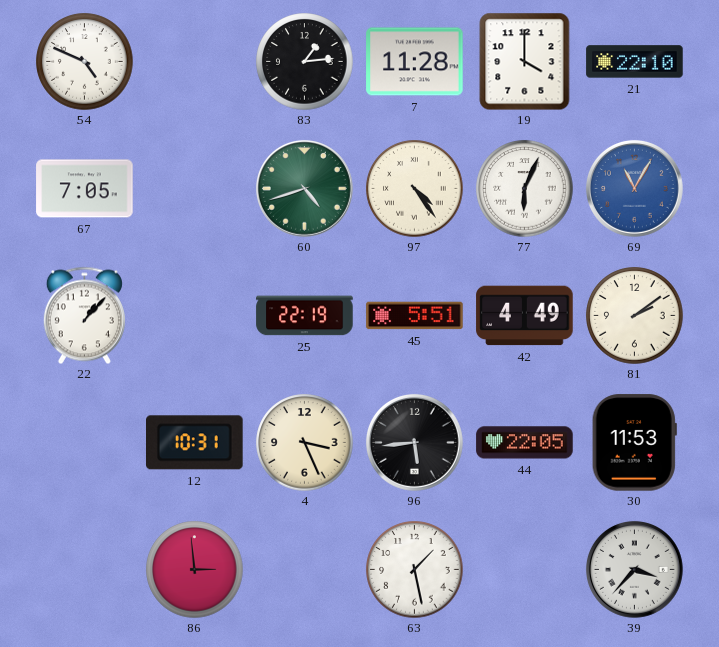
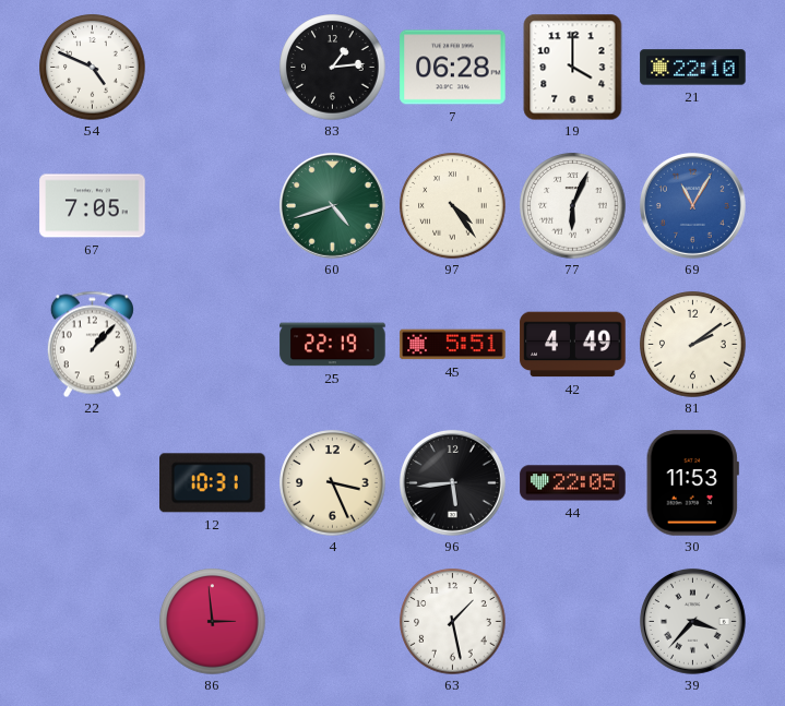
7: 11:28 -> 06:28 (453, 68)
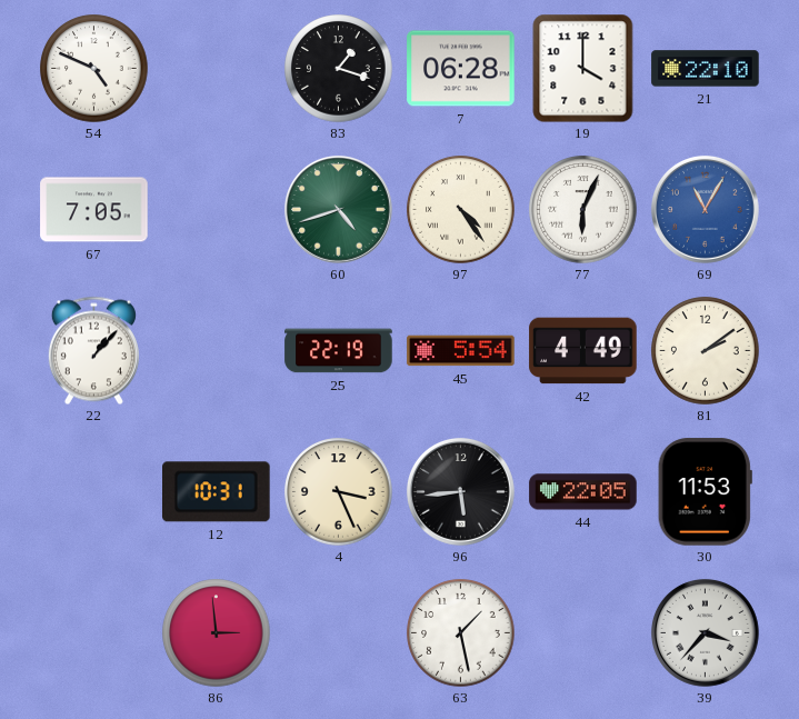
83: 1:14 -> 1:18 (339, 69)
45: 5:51 -> 5:54 (461, 351)
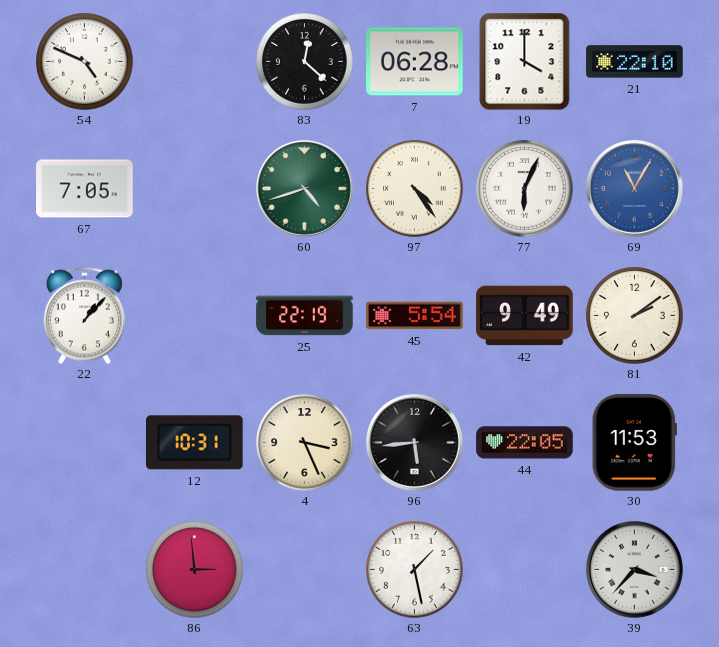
83: 1:18 -> 12:22 (305, 62)
42: 4:49 -> 9:49 (525, 316)
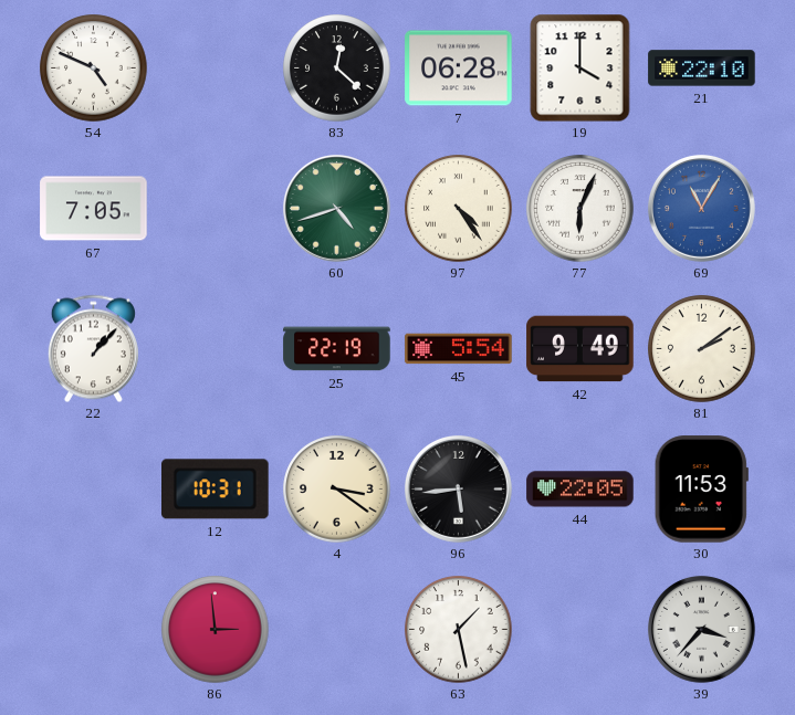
4: 3:26 -> 3:21 (337, 490)
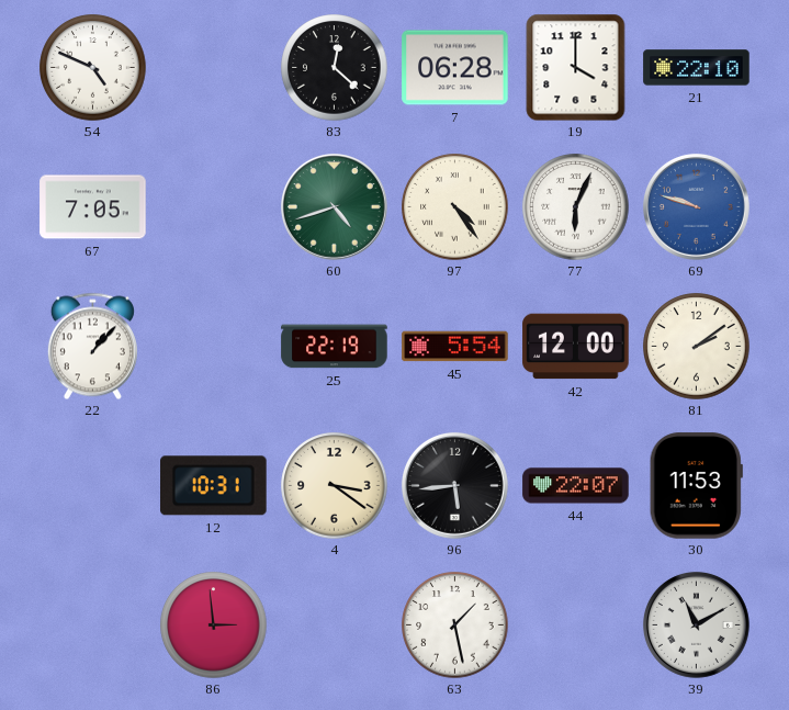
69: 11:05 -> 9:48 (696, 206)
42: 9:49 -> 12:00 (576, 347)
44: 22:05 -> 22:07 (576, 486)
39: 3:37 -> 11:10 (696, 624)
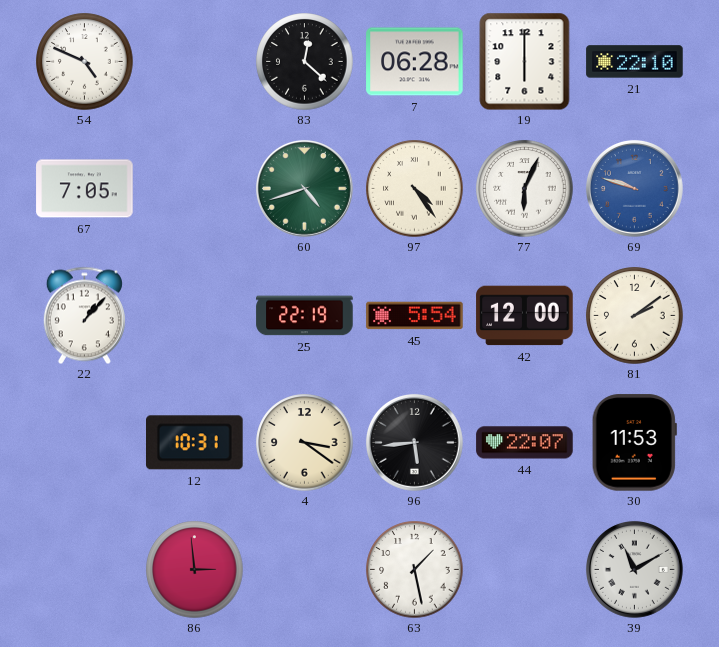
19: 4:00 -> 6:00 (525, 61)
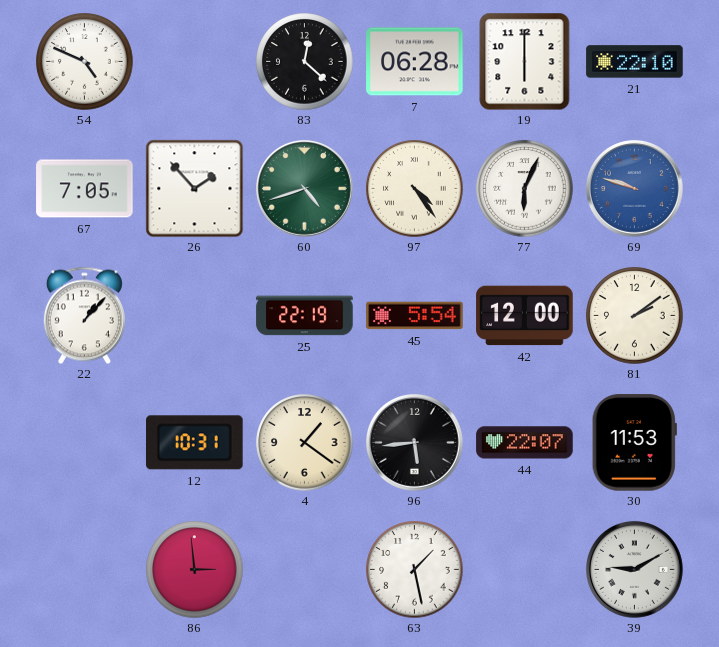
26: none -> 1:53 (194, 188)
4: 3:21 -> 1:21 (305, 443)
39: 11:10 -> 9:10 (634, 569)
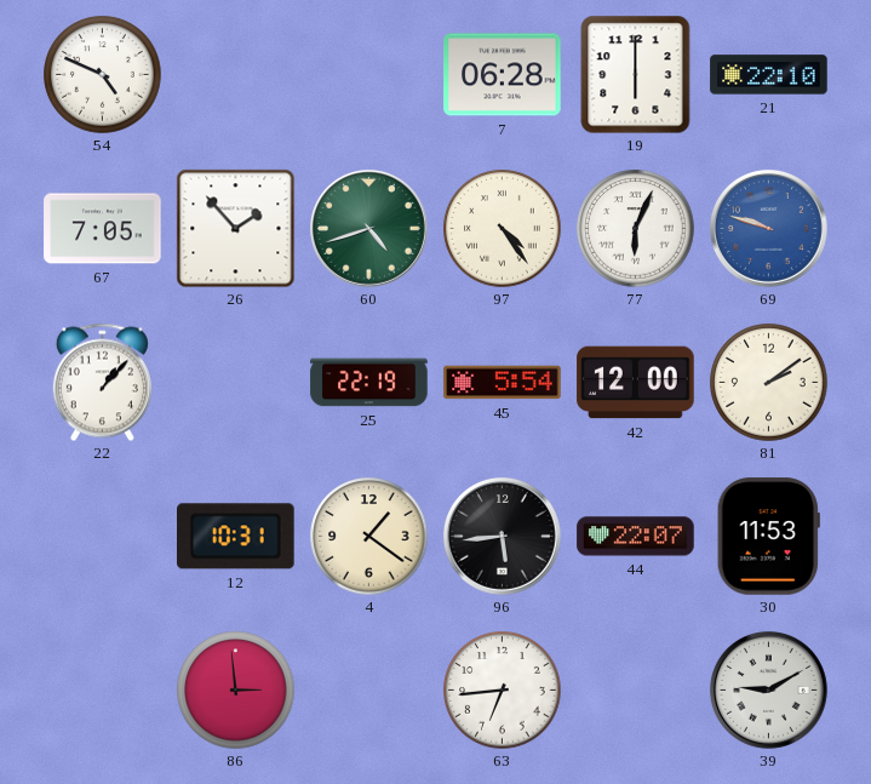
83: 12:22 -> none (305, 62)
63: 1:28 -> 6:44 (503, 691)
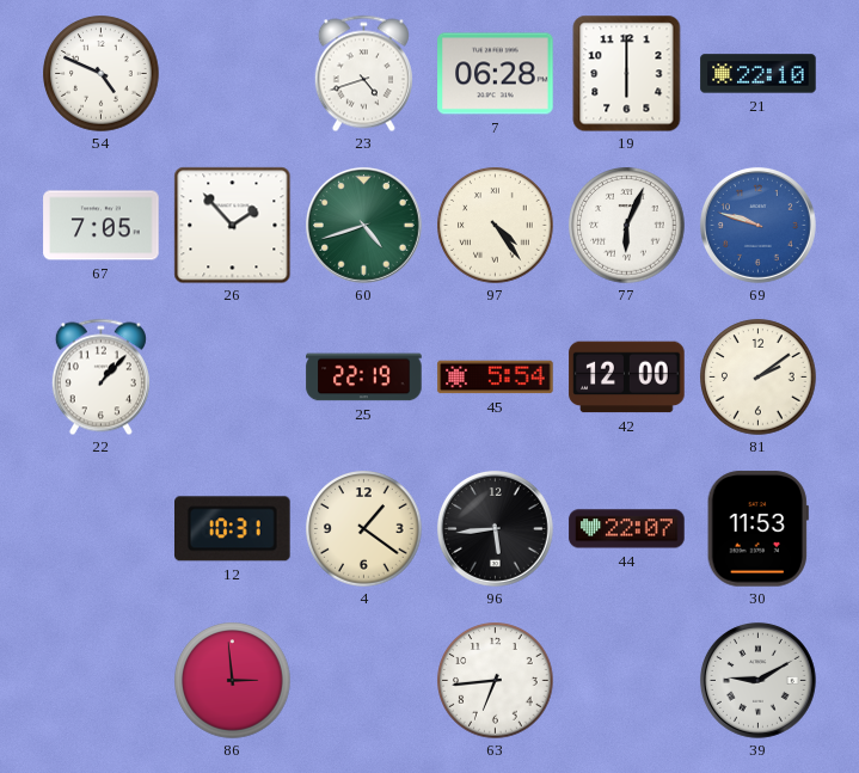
23: none -> 4:42 (363, 73)
